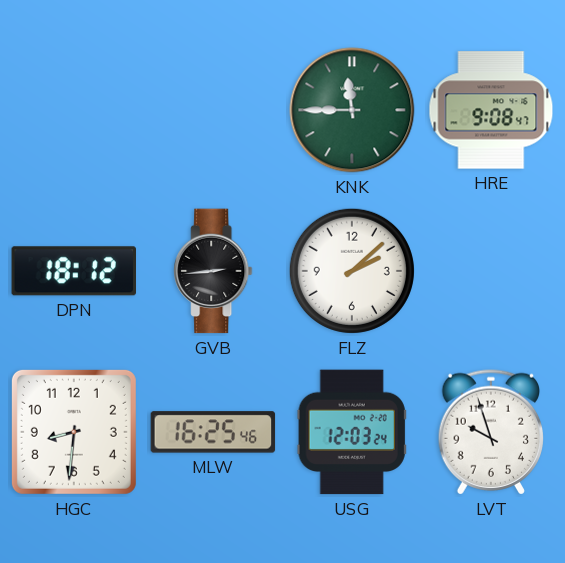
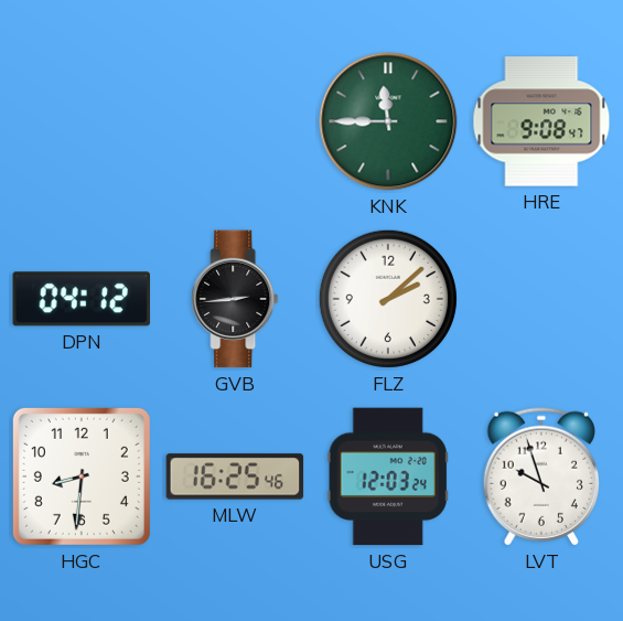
DPN: 18:12 -> 04:12 (80, 299)
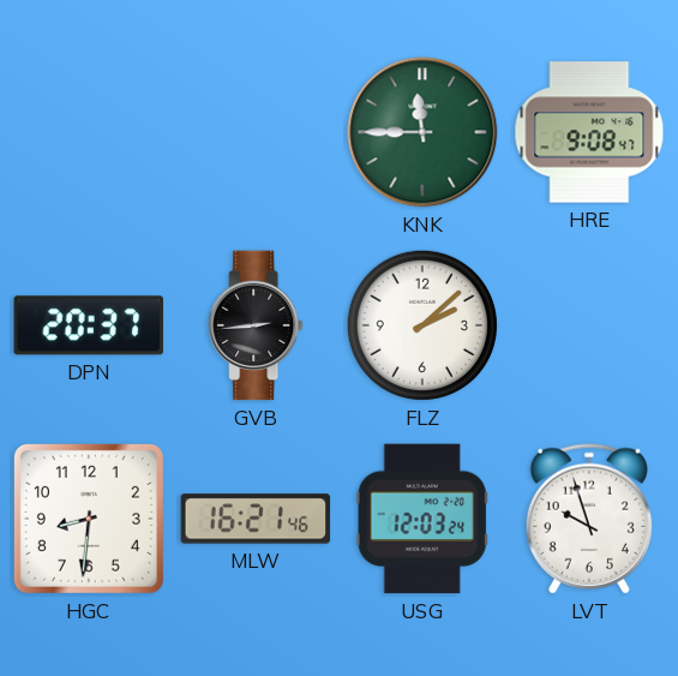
DPN: 04:12 -> 20:37 (88, 325)
MLW: 16:25 -> 16:21 (256, 519)
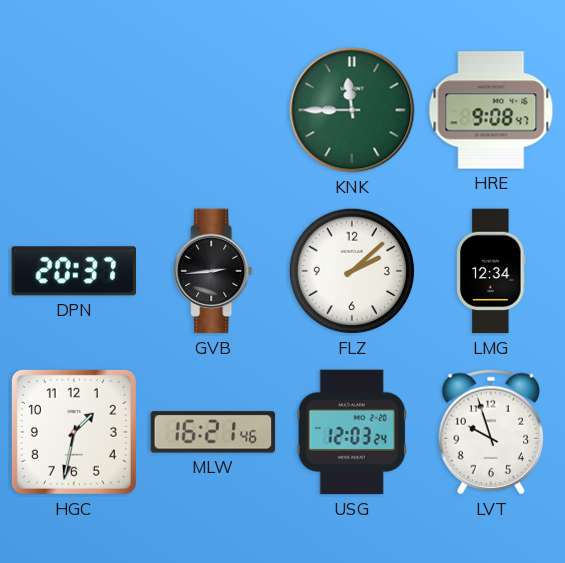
LMG: none -> 12:34 (491, 271)
HGC: 8:31 -> 1:32 (74, 432)
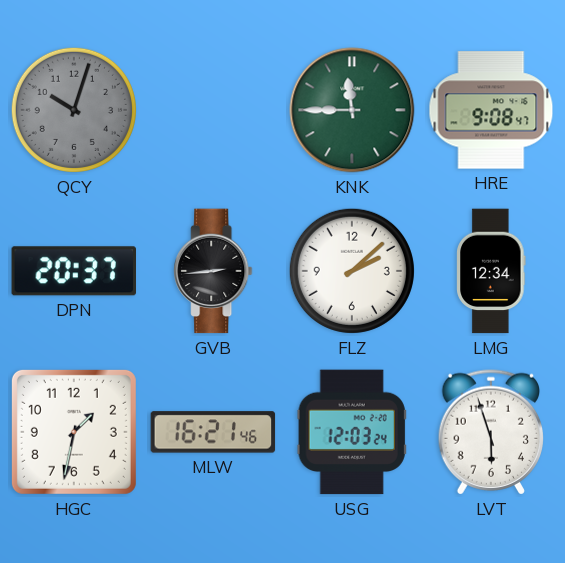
QCY: none -> 10:03 (74, 110)
LVT: 9:57 -> 5:57 (490, 432)
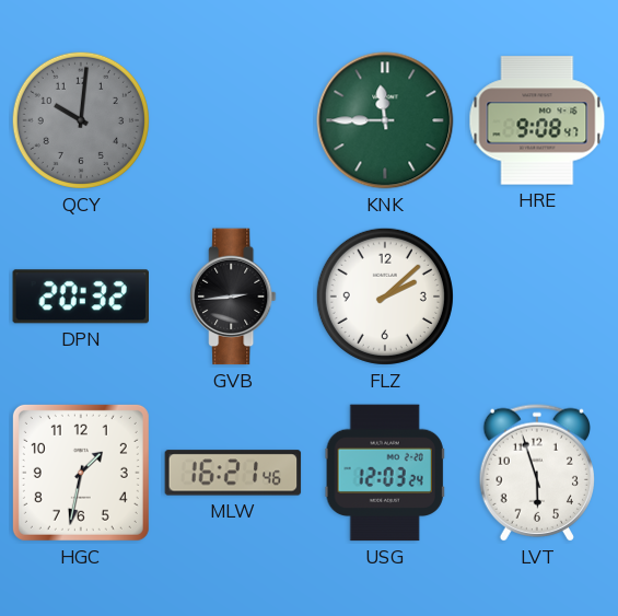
QCY: 10:03 -> 10:01 (81, 120)
DPN: 20:37 -> 20:32 (80, 297)
LMG: 12:34 -> none (491, 271)
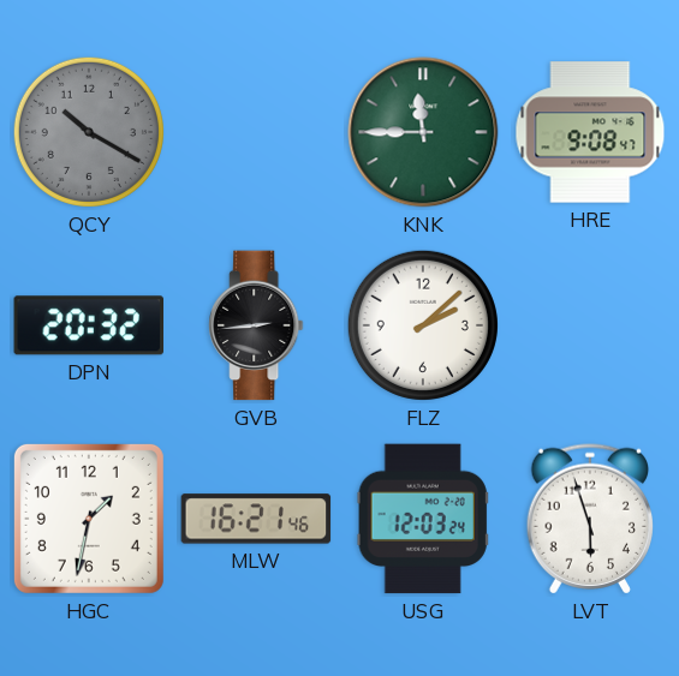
QCY: 10:01 -> 10:20 (89, 132)
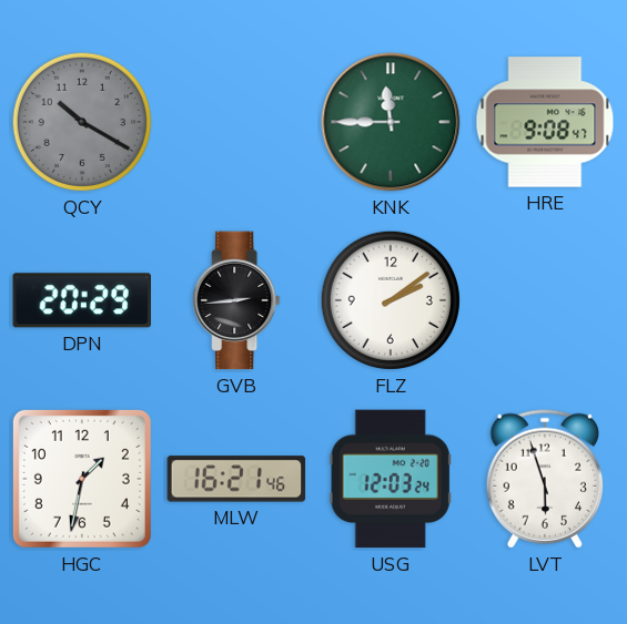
DPN: 20:32 -> 20:29 (81, 300)
FLZ: 2:08 -> 2:09 (391, 300)
